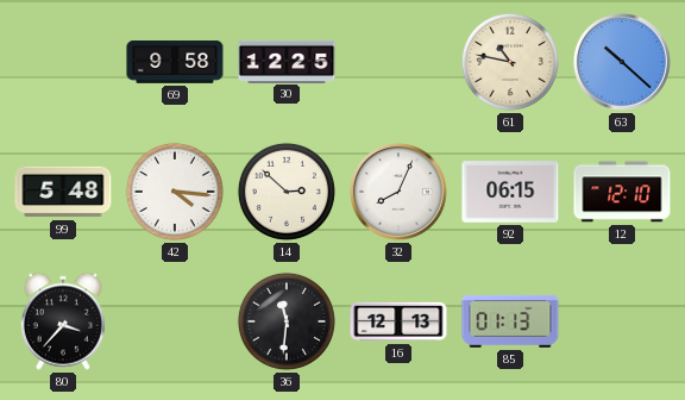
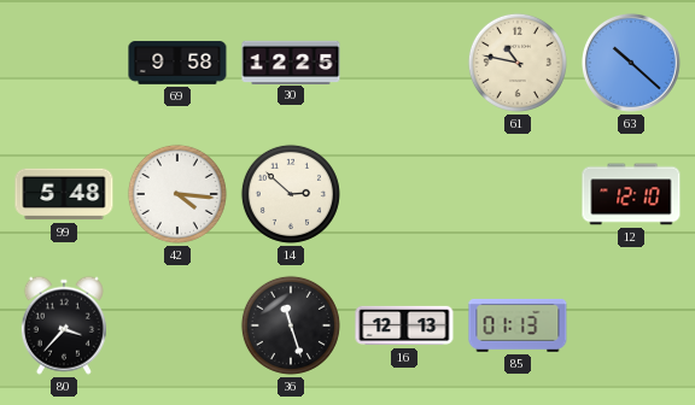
32: 8:04 -> none (398, 192)
92: 06:15 -> none (510, 192)
36: 11:31 -> 11:27 (291, 325)
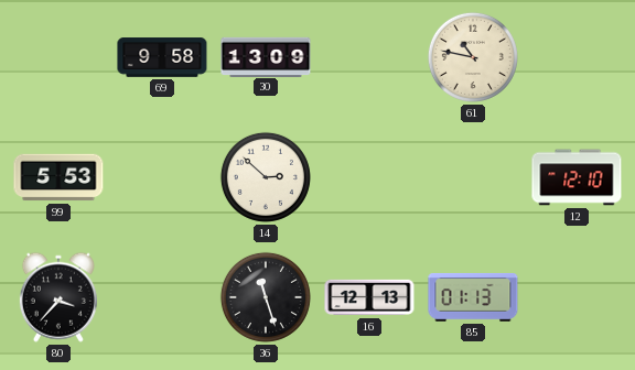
30: 12:25 -> 13:09 (266, 56)
63: 10:22 -> none (631, 63)
99: 5:48 -> 5:53 (58, 177)
42: 4:16 -> none (177, 194)
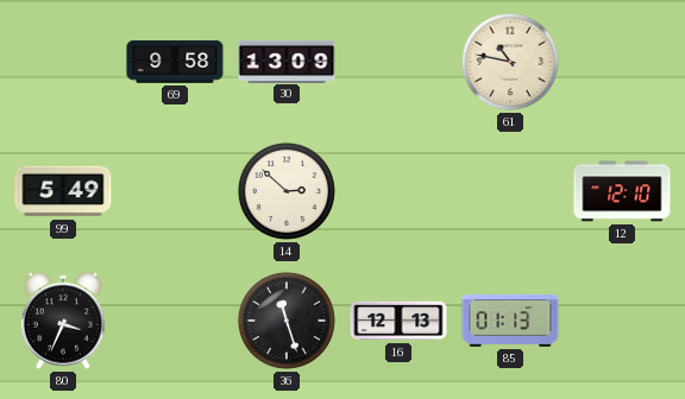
99: 5:53 -> 5:49 (63, 191)
80: 3:37 -> 3:34 (63, 321)
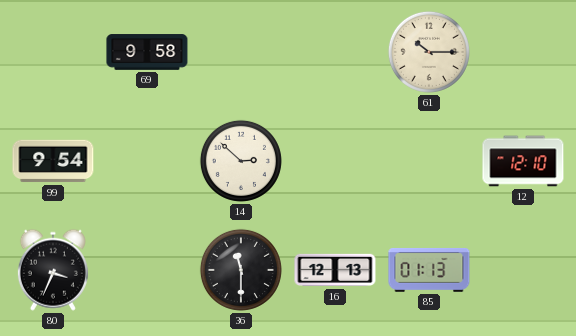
30: 13:09 -> none (287, 61)
61: 10:47 -> 10:15 (429, 52)
99: 5:49 -> 9:54 (53, 161)
36: 11:27 -> 11:30 (241, 270)
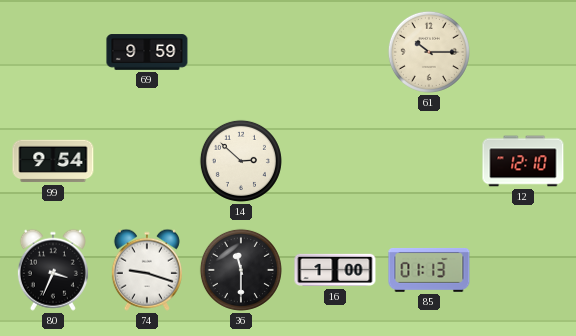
69: 9:58 -> 9:59 (147, 52)
74: none -> 9:18 (147, 270)
16: 12:13 -> 1:00 (335, 270)
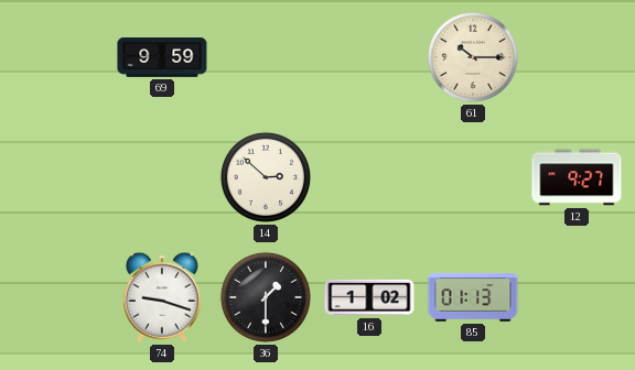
99: 9:54 -> none (53, 161)
12: 12:10 -> 9:27 (577, 177)
80: 3:34 -> none (53, 270)
36: 11:30 -> 1:30 (266, 297)
16: 1:00 -> 1:02 (369, 297)
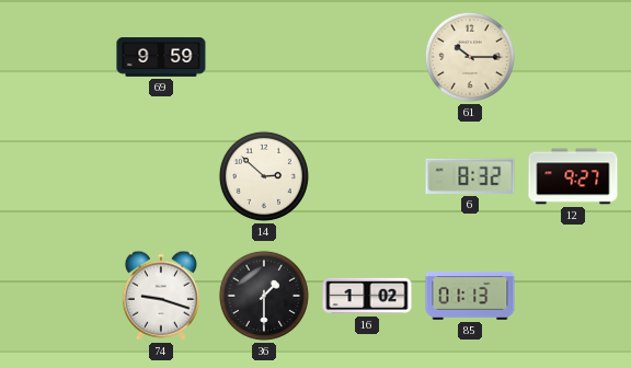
6: none -> 8:32 (470, 176)
